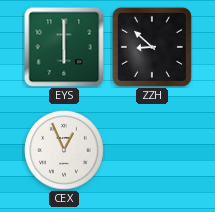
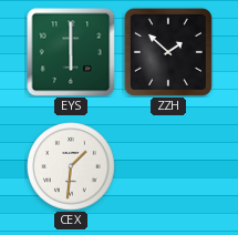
ZZH: 8:52 -> 1:52 (168, 52)
CEX: 12:56 -> 1:31 (71, 166)
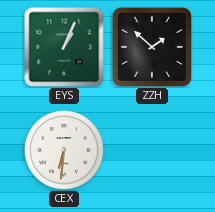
EYS: 6:00 -> 1:04 (64, 47)
CEX: 1:31 -> 6:31 (64, 150)
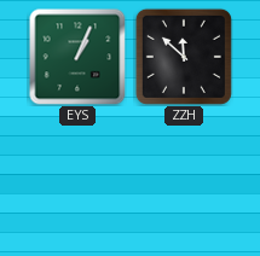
ZZH: 1:52 -> 11:52 (184, 57)
CEX: 6:31 -> none (64, 150)
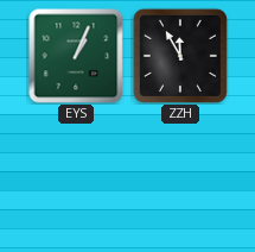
ZZH: 11:52 -> 11:55 (180, 56)
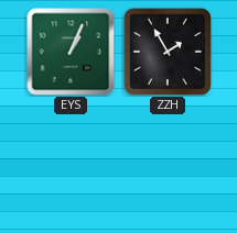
ZZH: 11:55 -> 1:55 (168, 52)
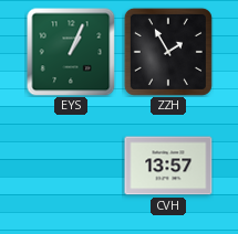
CVH: none -> 13:57 (168, 166)
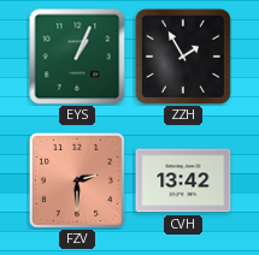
FZV: none -> 2:30 (77, 180)
CVH: 13:57 -> 13:42 (183, 180)
